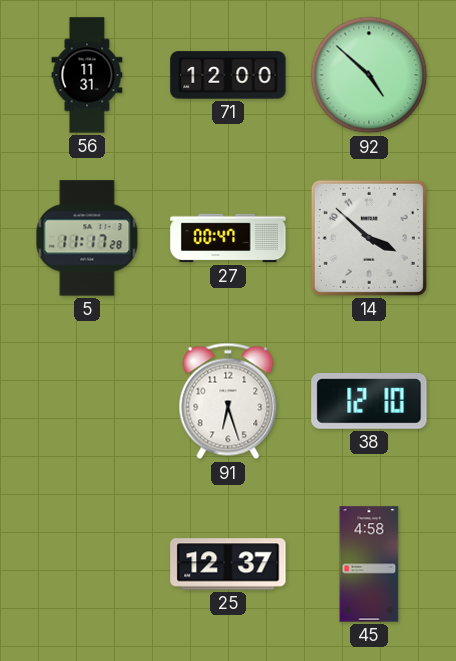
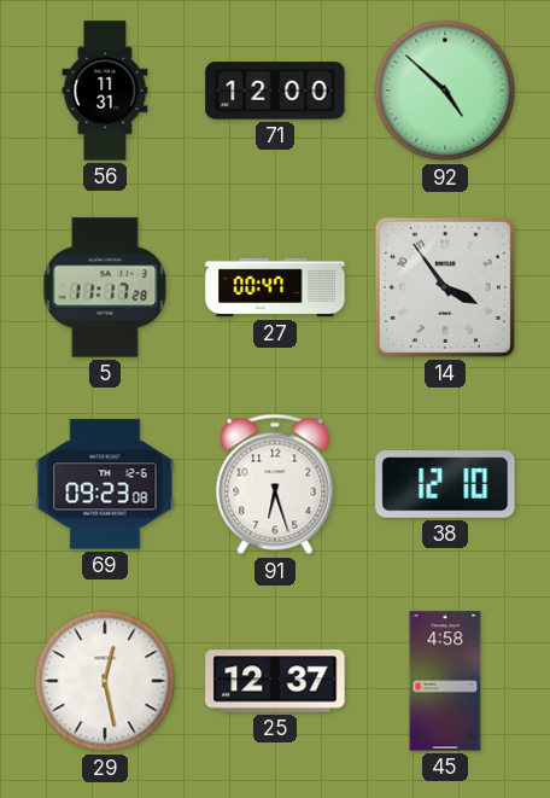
14: 3:52 -> 3:54 (445, 287)
69: none -> 09:23 (105, 484)
29: none -> 12:28 (105, 681)
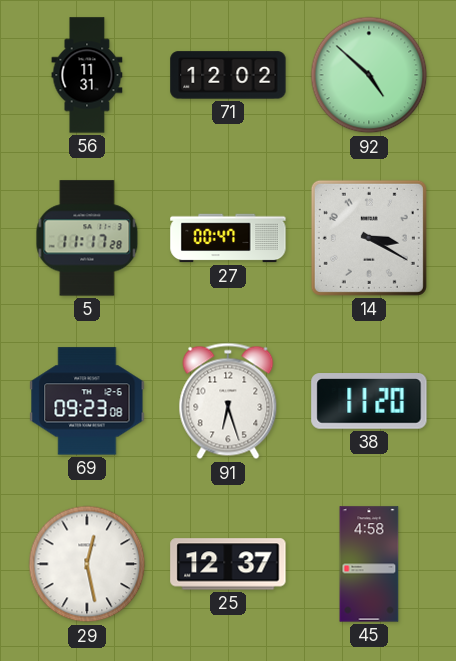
71: 12:00 -> 12:02 (228, 75)
14: 3:54 -> 3:20 (369, 238)
38: 12:10 -> 11:20 (369, 401)
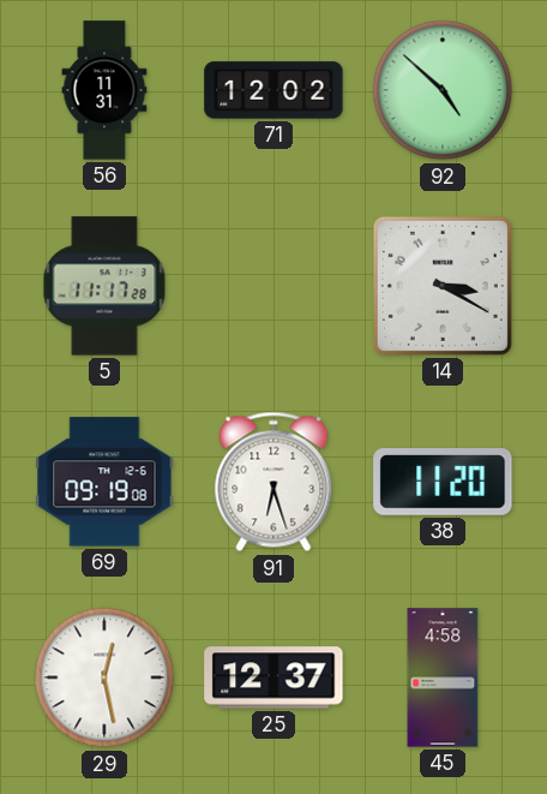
27: 00:47 -> none (228, 238)
69: 09:23 -> 09:19 (104, 482)
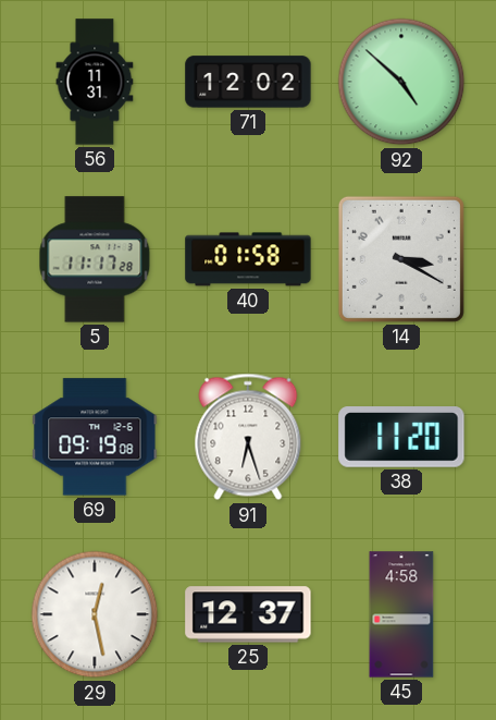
40: none -> 01:58 (248, 259)
